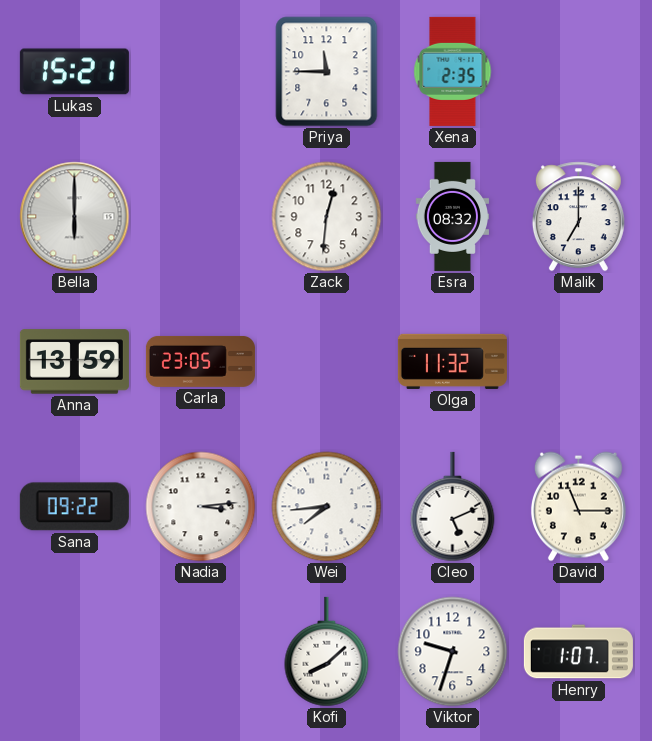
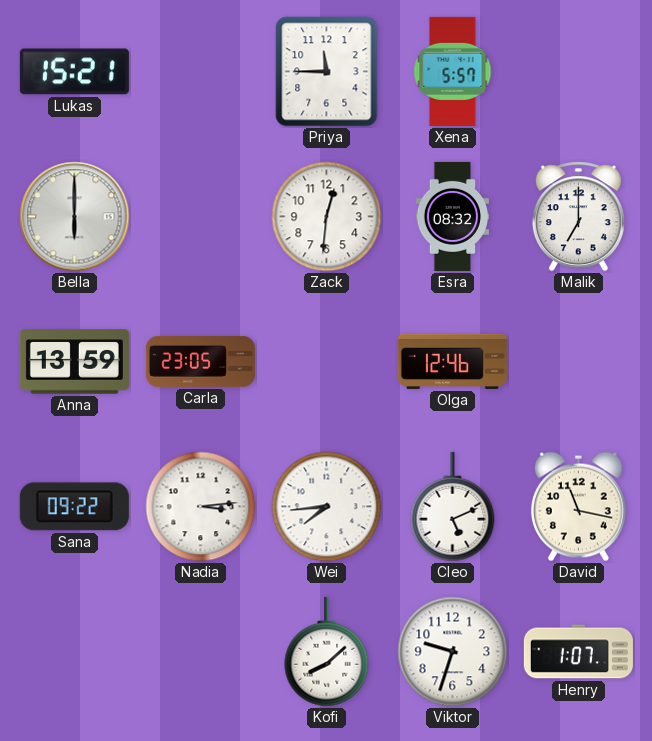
Xena: 2:35 -> 5:57 (453, 71)
Olga: 11:32 -> 12:46 (452, 361)
David: 11:15 -> 11:17 (578, 507)
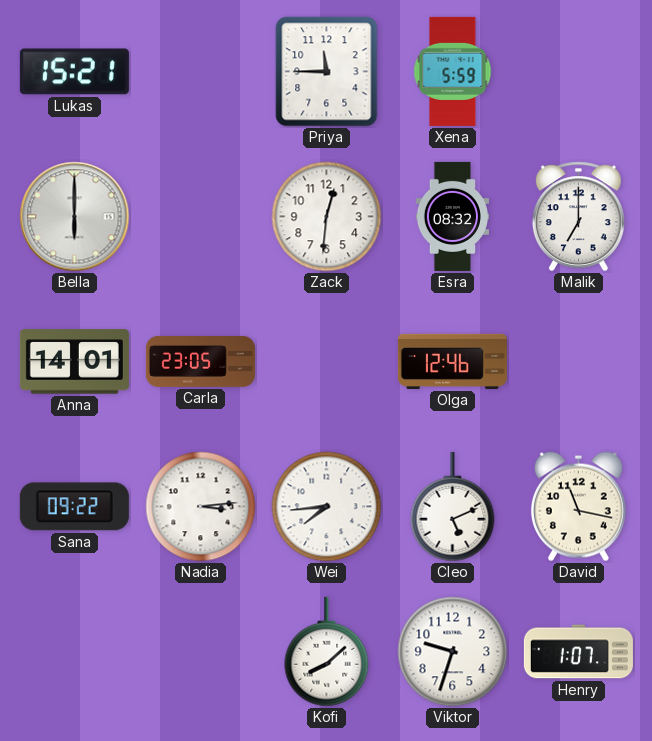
Xena: 5:57 -> 5:59 (453, 71)
Anna: 13:59 -> 14:01 (74, 362)
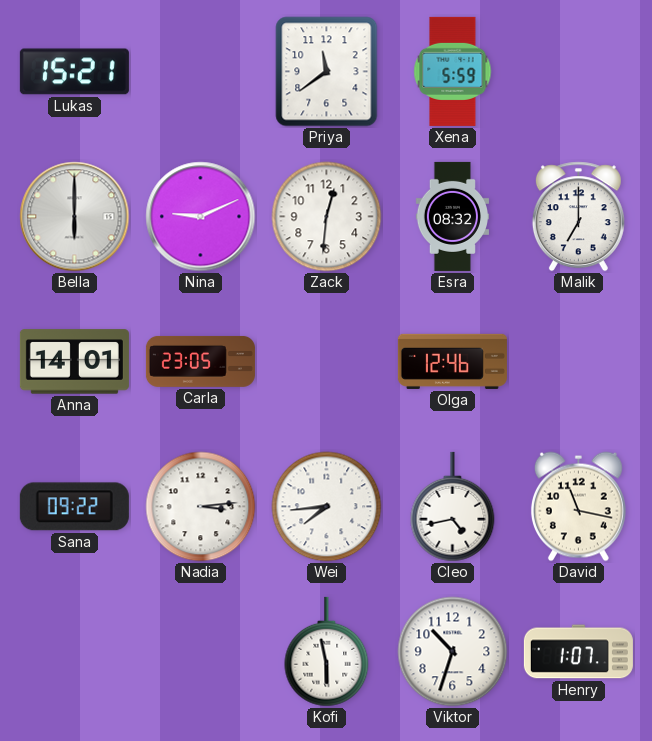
Priya: 11:45 -> 11:39 (327, 72)
Nina: none -> 9:11 (201, 217)
Cleo: 5:11 -> 4:43 (453, 507)
Kofi: 8:08 -> 5:58 (327, 652)
Viktor: 9:33 -> 10:33 (453, 652)
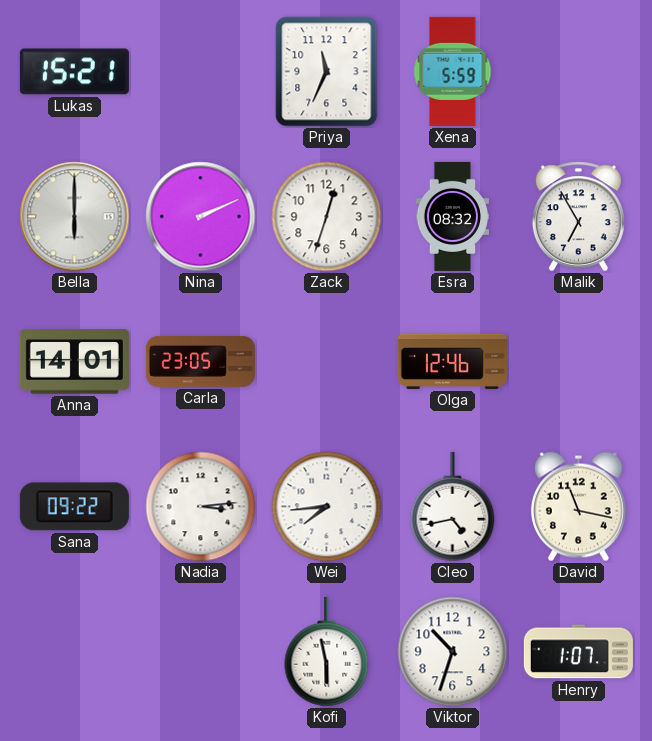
Priya: 11:39 -> 11:34 (327, 72)
Nina: 9:11 -> 2:11 (201, 217)
Zack: 12:31 -> 12:33 (327, 217)
Malik: 7:00 -> 6:55 (578, 217)
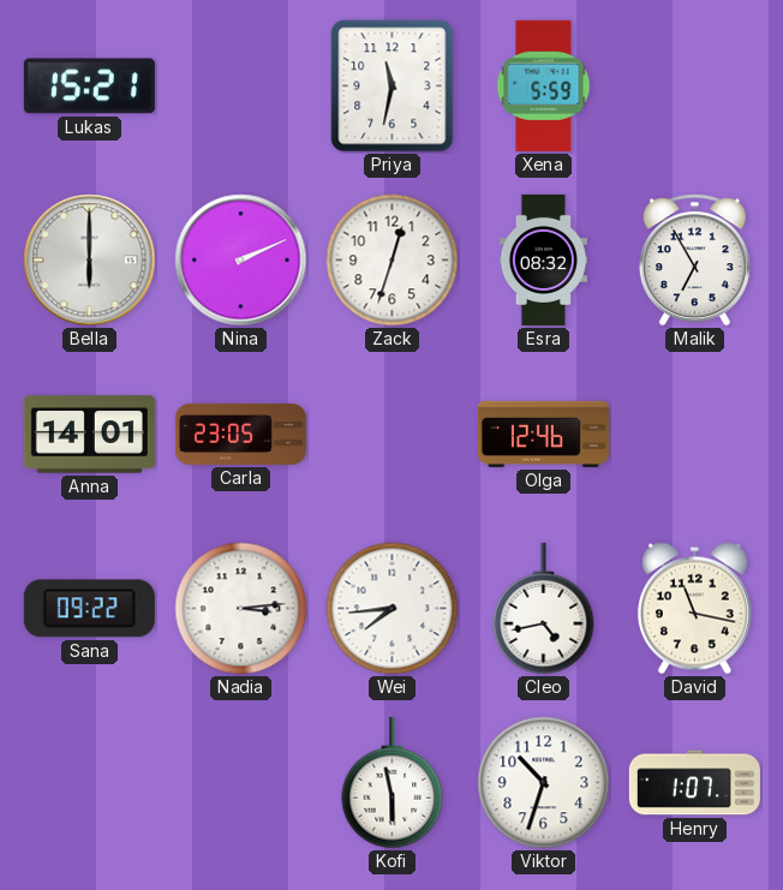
Priya: 11:34 -> 11:32 (393, 86)
